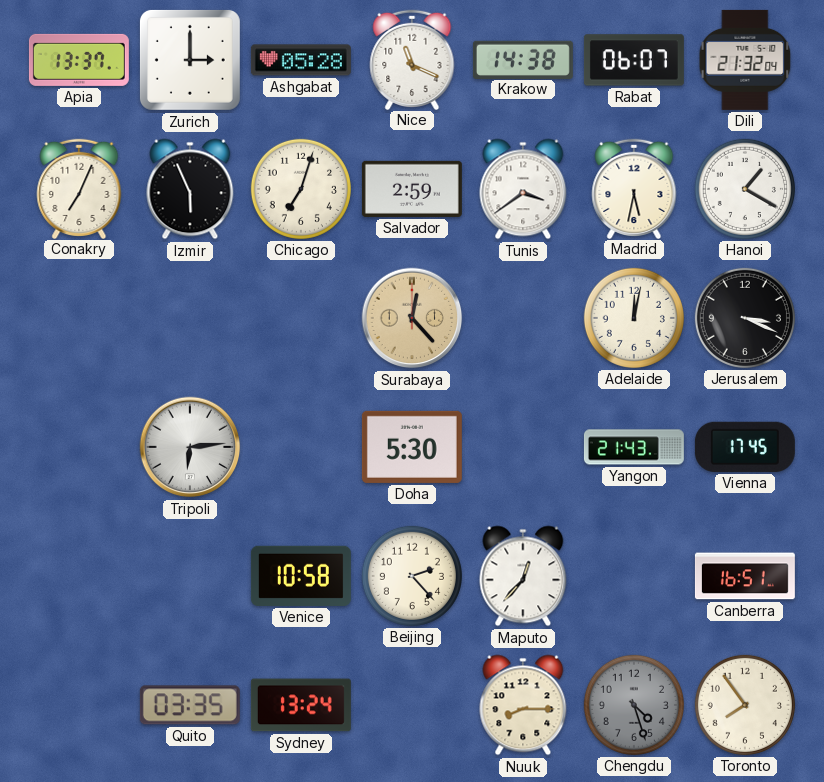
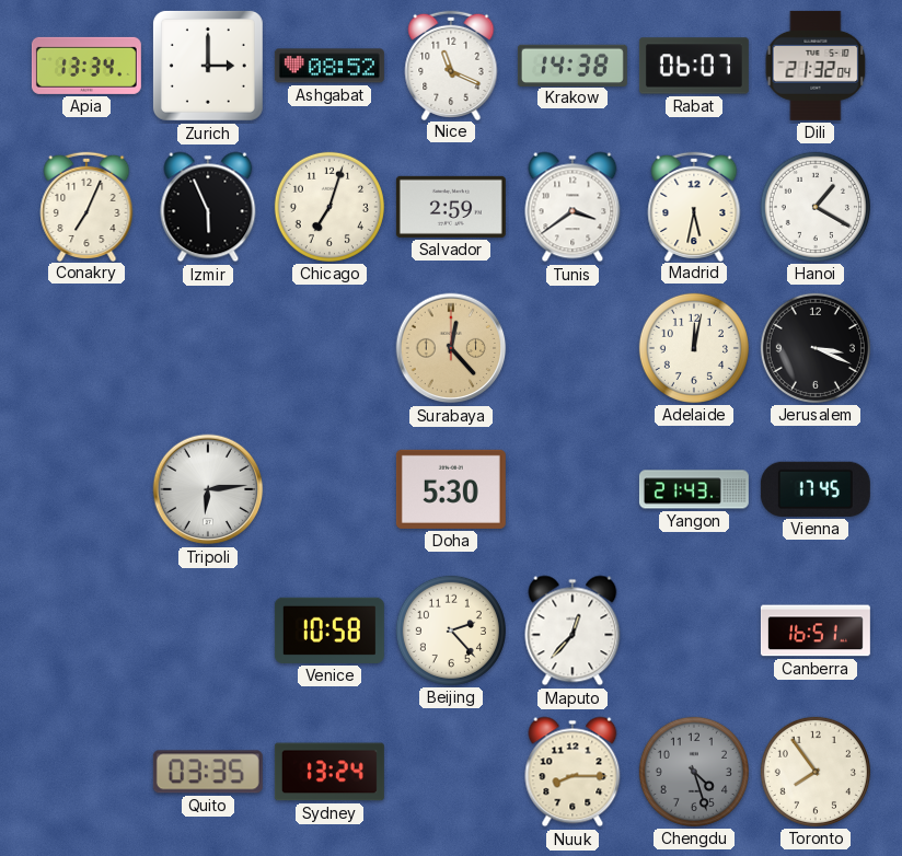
Apia: 13:37 -> 13:34 (86, 66)
Ashgabat: 05:28 -> 08:52 (329, 66)
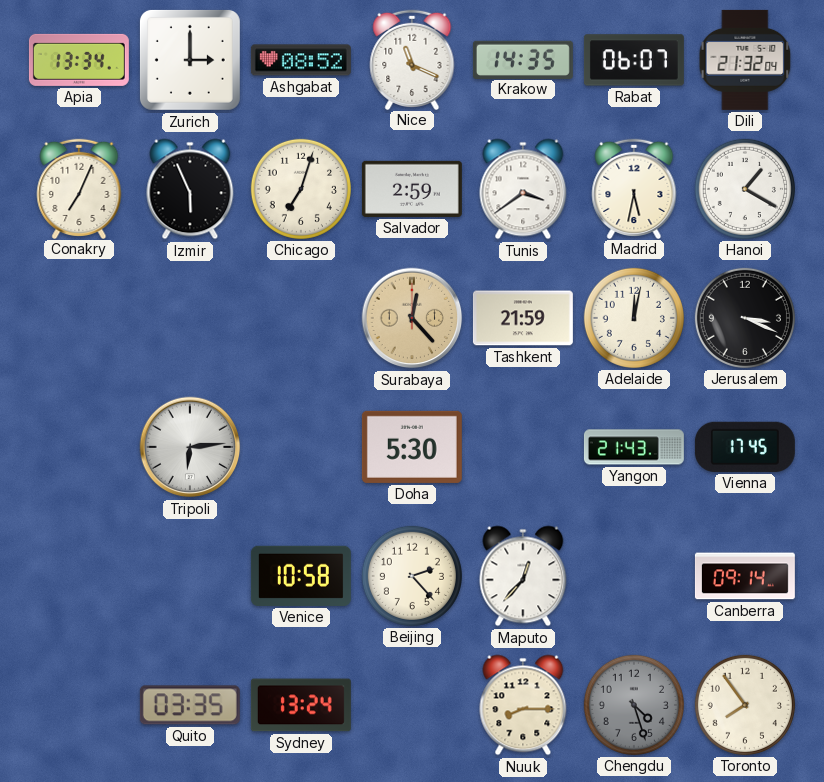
Krakow: 14:38 -> 14:35 (523, 59)
Tashkent: none -> 21:59 (523, 318)
Canberra: 16:51 -> 09:14 (745, 576)
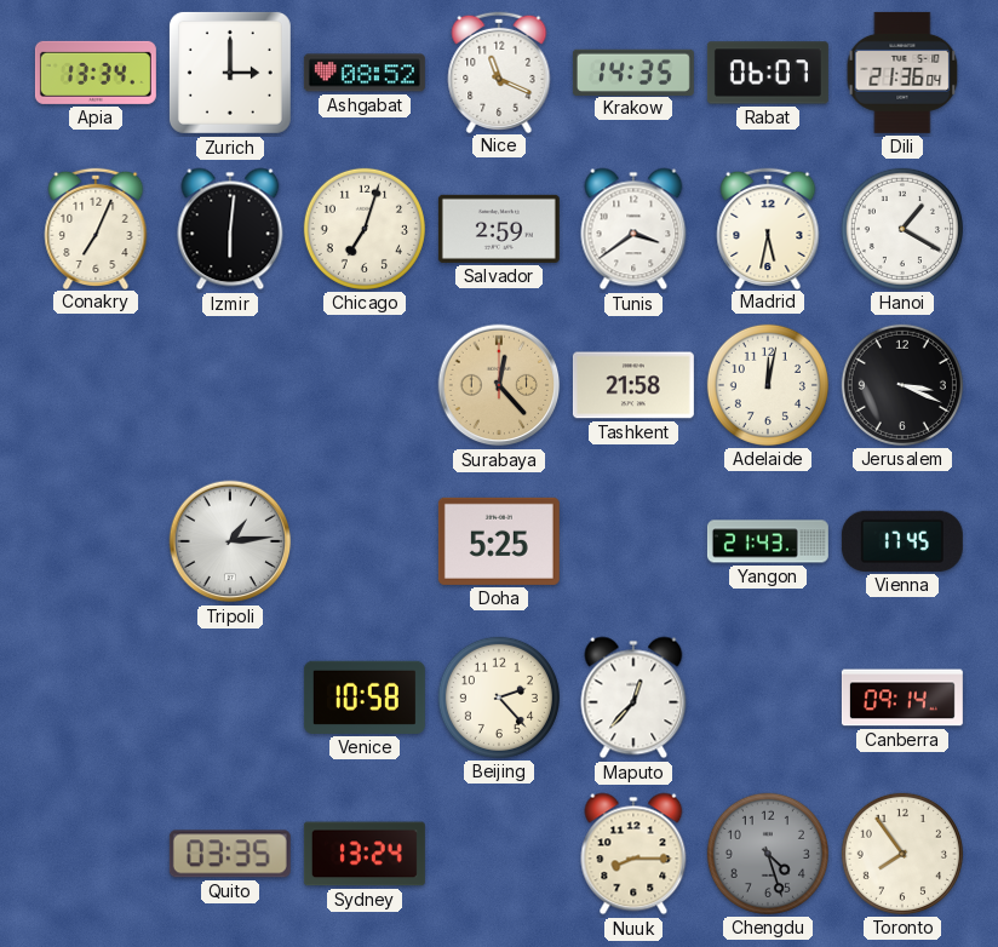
Dili: 21:32 -> 21:36 (902, 73)
Izmir: 5:56 -> 6:01 (230, 229)
Tashkent: 21:59 -> 21:58 (633, 385)
Tripoli: 6:14 -> 1:14 (230, 541)
Doha: 5:30 -> 5:25 (499, 541)
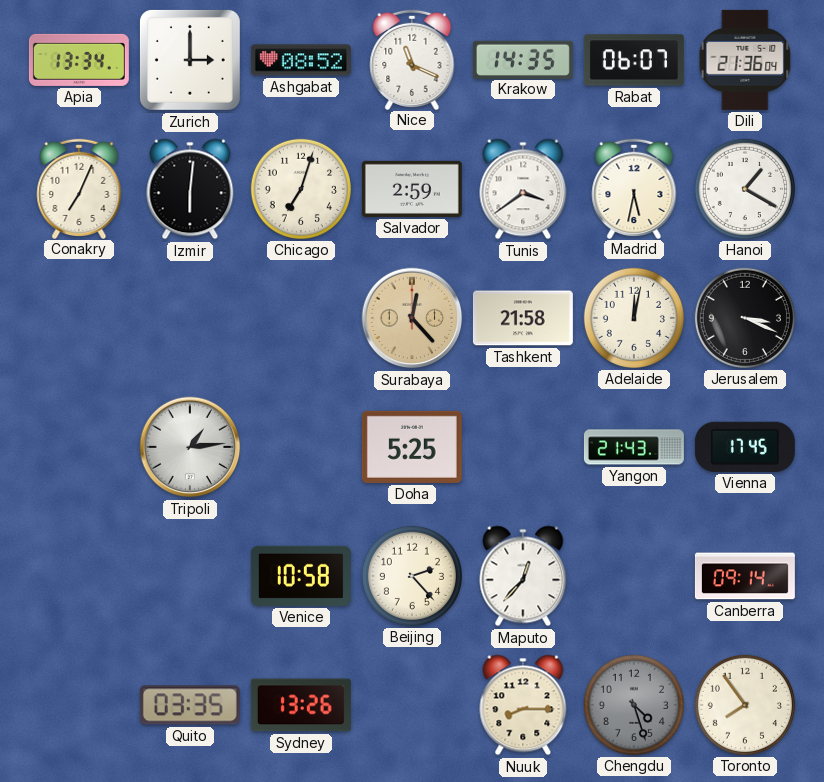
Sydney: 13:24 -> 13:26 (301, 705)
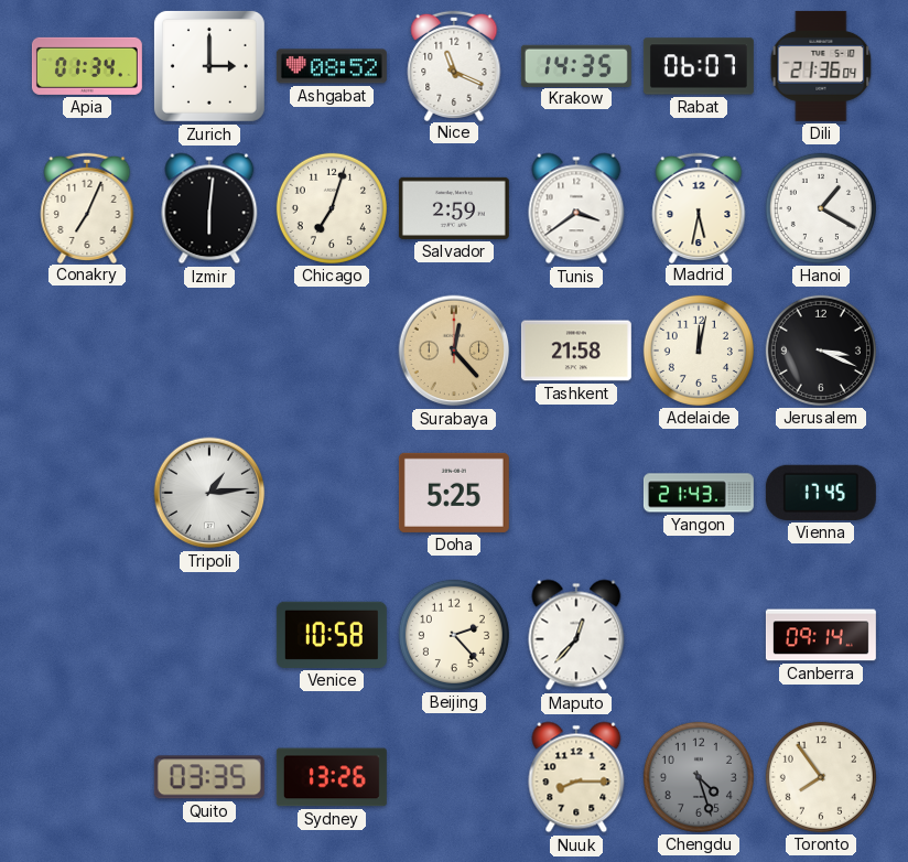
Apia: 13:34 -> 01:34 (87, 66)
